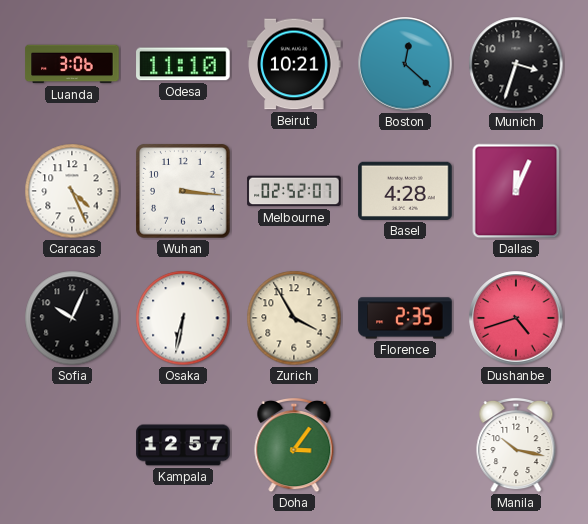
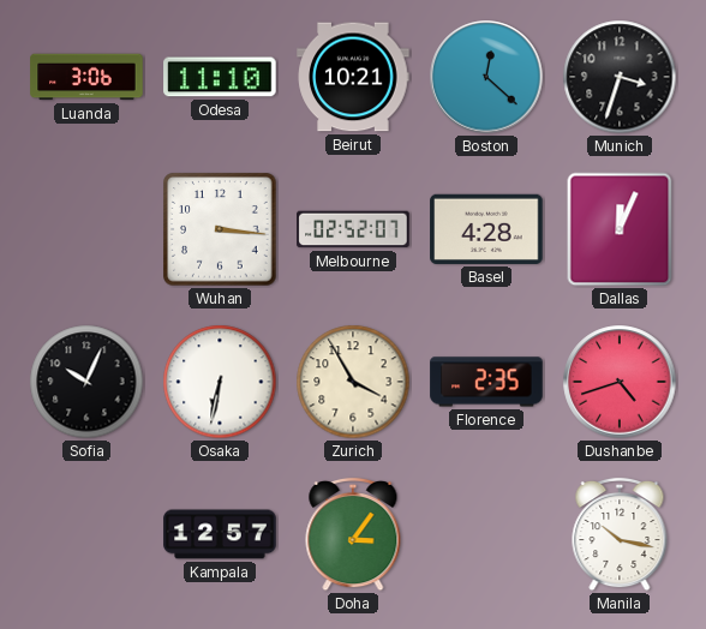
Caracas: 4:26 -> none (72, 191)
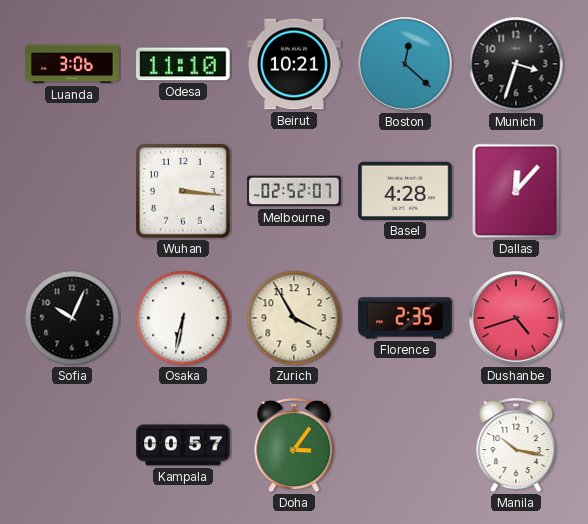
Dallas: 12:04 -> 12:07 (516, 191)
Kampala: 12:57 -> 00:57 (183, 445)
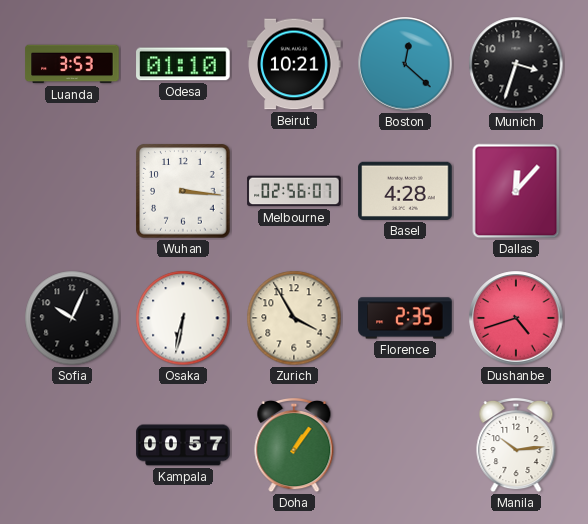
Luanda: 3:06 -> 3:53 (72, 64)
Odesa: 11:10 -> 01:10 (183, 64)
Melbourne: 02:52 -> 02:56 (294, 191)
Doha: 3:06 -> 1:06 (294, 445)
Manila: 10:17 -> 10:14 (516, 445)
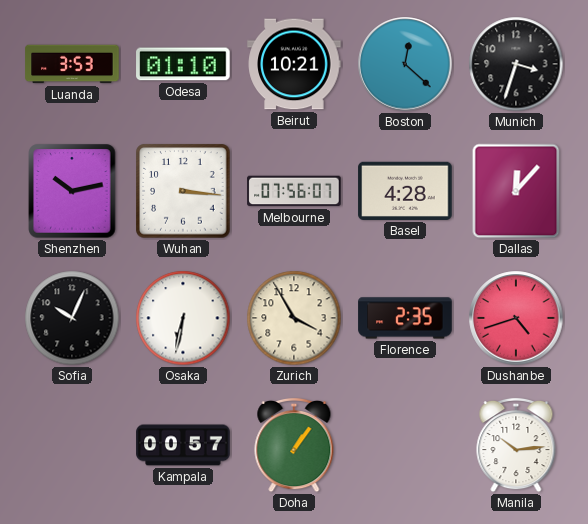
Shenzhen: none -> 10:13 (72, 191)
Melbourne: 02:56 -> 07:56 (294, 191)
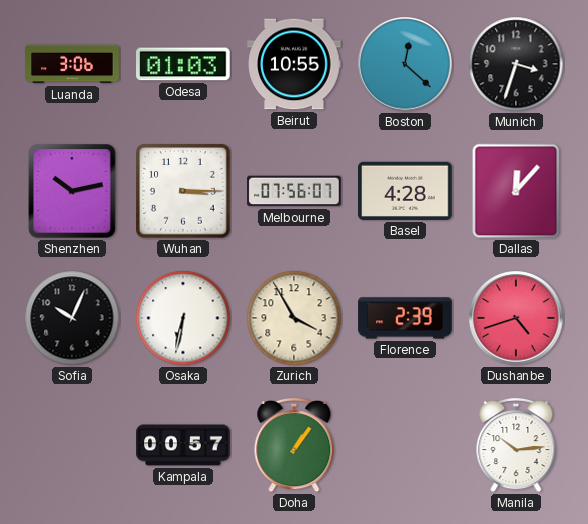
Luanda: 3:53 -> 3:06 (72, 64)
Odesa: 01:10 -> 01:03 (183, 64)
Beirut: 10:21 -> 10:55 (294, 64)
Wuhan: 3:16 -> 3:15 (183, 191)
Florence: 2:35 -> 2:39 (405, 318)
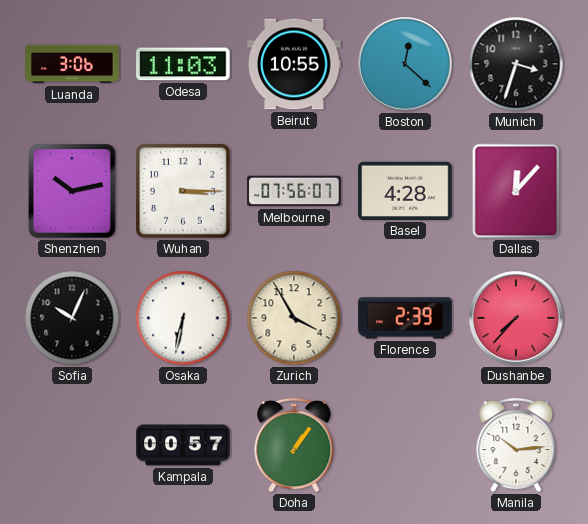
Odesa: 01:03 -> 11:03 (183, 64)
Dushanbe: 4:42 -> 7:37 (516, 318)
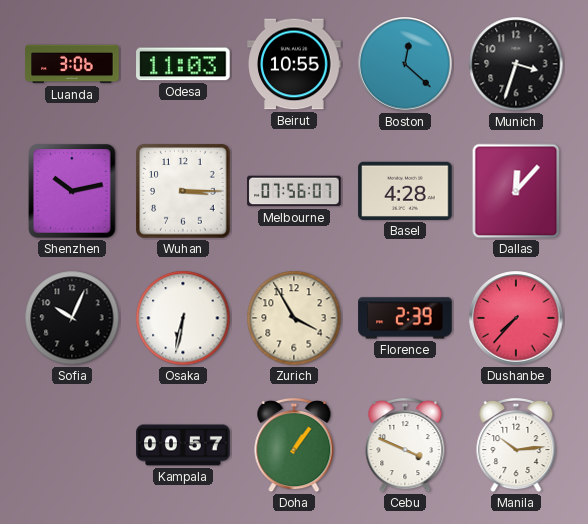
Cebu: none -> 3:49 (405, 445)
